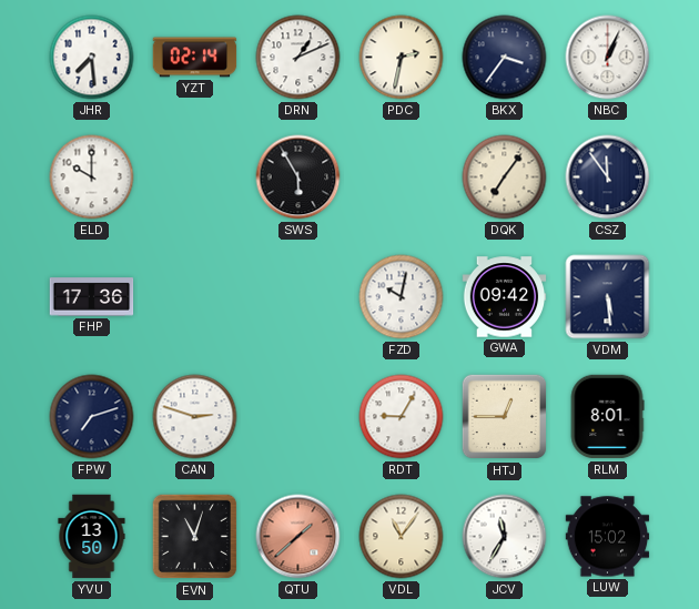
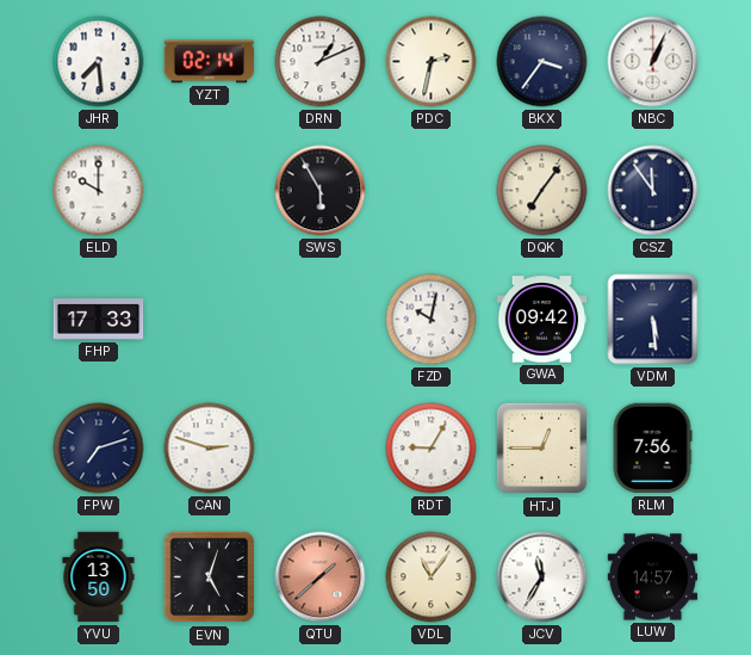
FHP: 17:36 -> 17:33 (99, 320)
RLM: 8:01 -> 7:56 (652, 449)
EVN: 11:03 -> 5:03 (210, 577)
LUW: 15:02 -> 14:57 (653, 577)
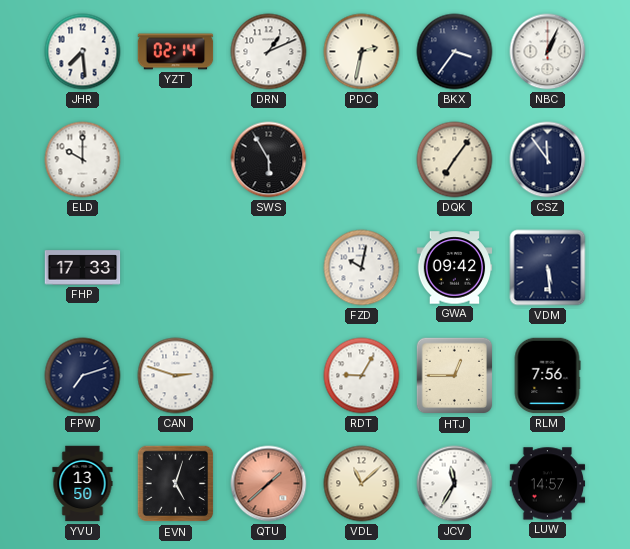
VDL: 11:06 -> 11:08 (362, 484)
